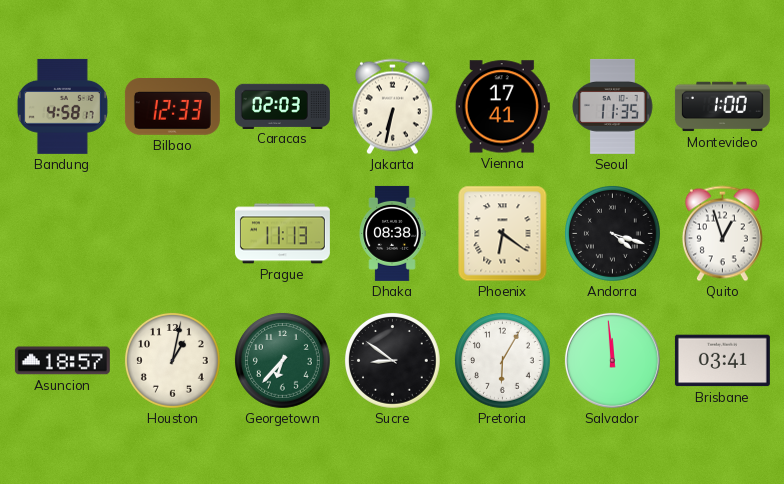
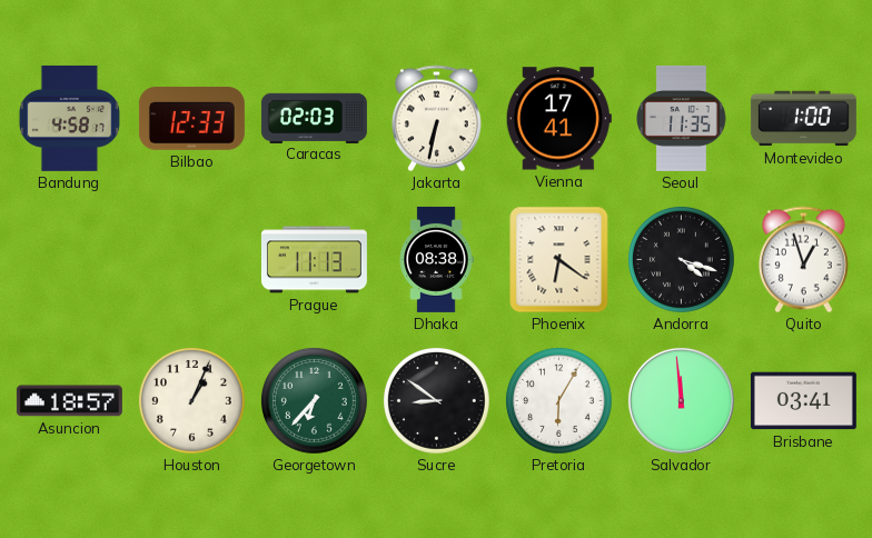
Houston: 1:02 -> 1:04 (192, 401)
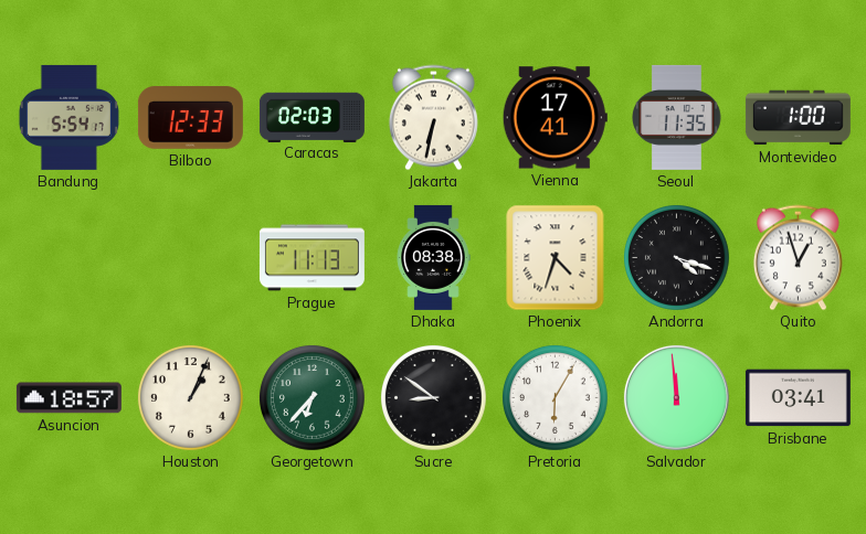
Bandung: 4:58 -> 5:54 (68, 117)
Phoenix: 6:21 -> 4:33 (556, 258)
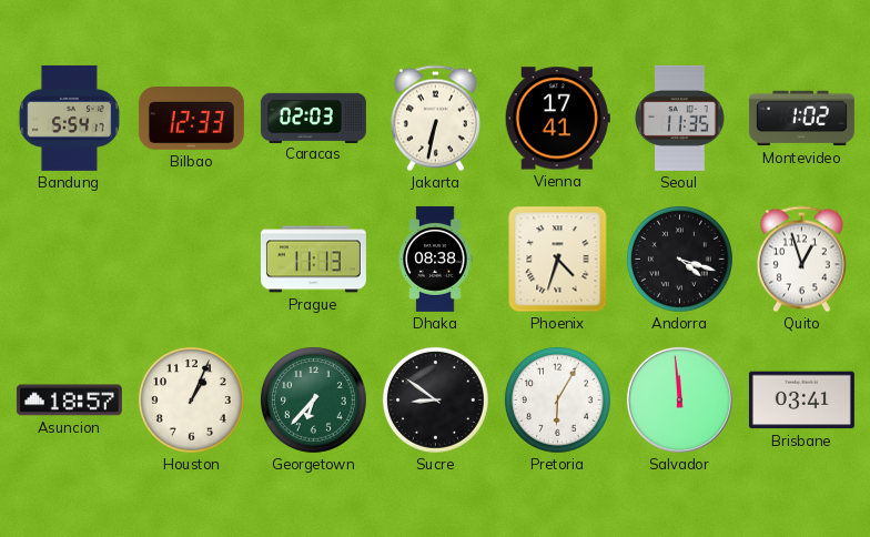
Montevideo: 1:00 -> 1:02 (801, 119)
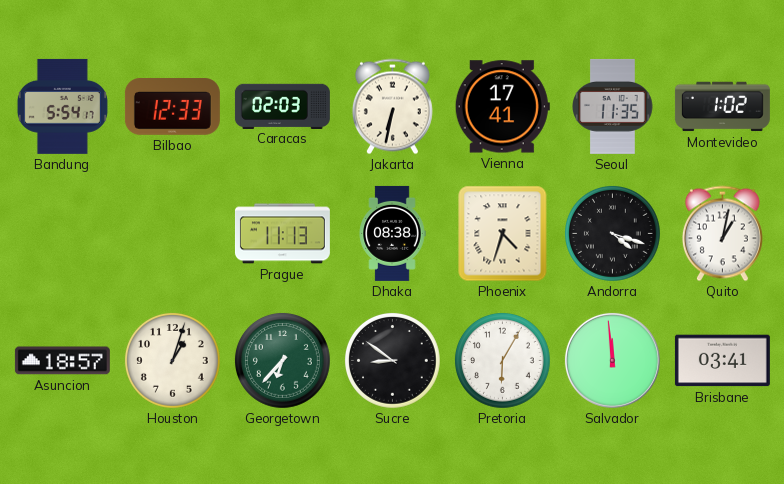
Quito: 12:57 -> 1:02 (722, 234)
Houston: 1:04 -> 1:03 (173, 361)
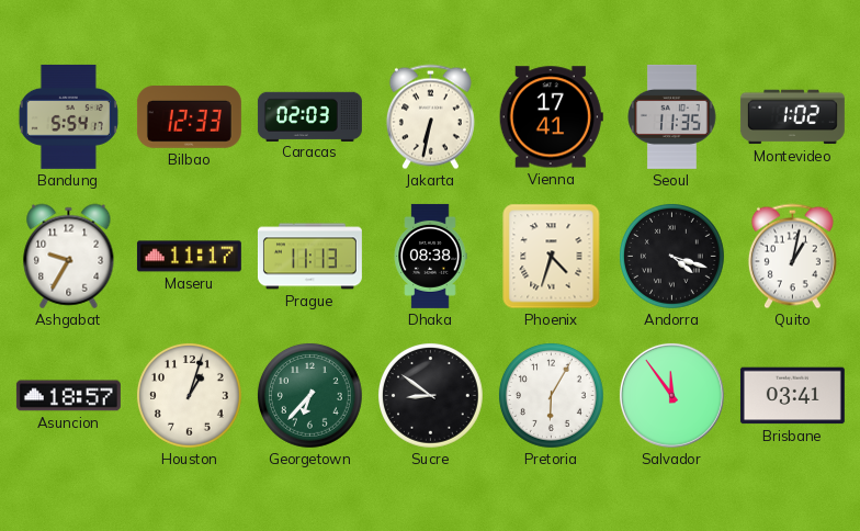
Ashgabat: none -> 9:35 (69, 257)
Maseru: none -> 11:17 (189, 257)
Salvador: 11:59 -> 11:54 (671, 395)
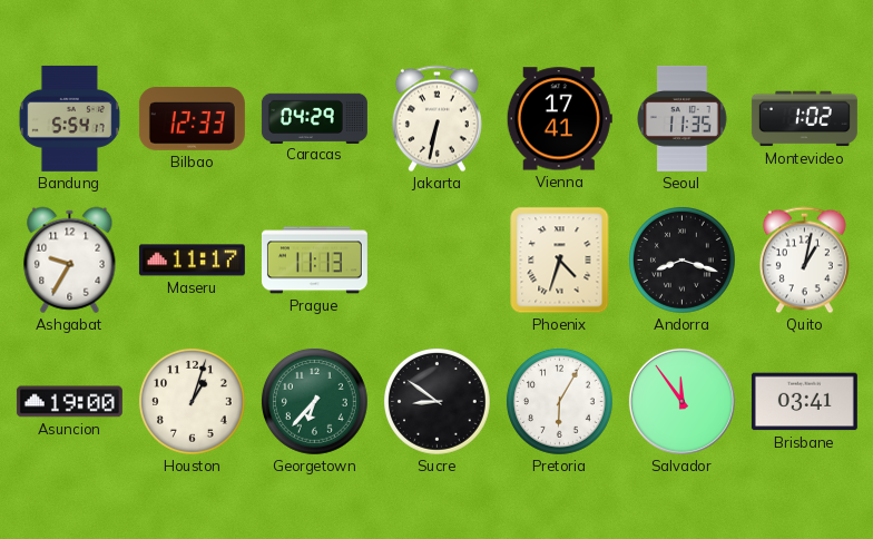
Caracas: 02:03 -> 04:29 (314, 118)
Dhaka: 08:38 -> none (430, 256)
Andorra: 4:18 -> 8:18 (683, 261)
Asuncion: 18:57 -> 19:00 (69, 402)
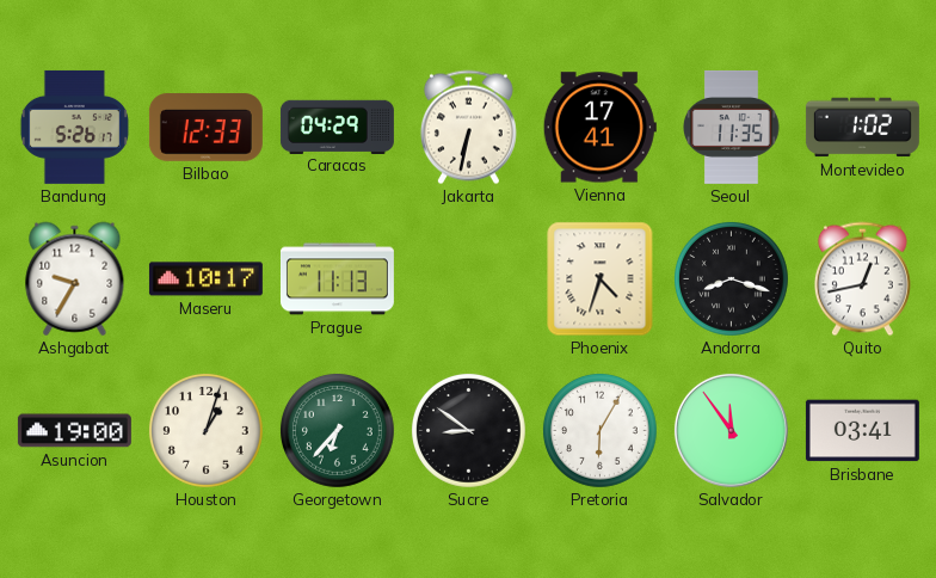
Bandung: 5:54 -> 5:26 (74, 127)
Maseru: 11:17 -> 10:17 (205, 279)
Quito: 1:02 -> 12:43 (862, 279)
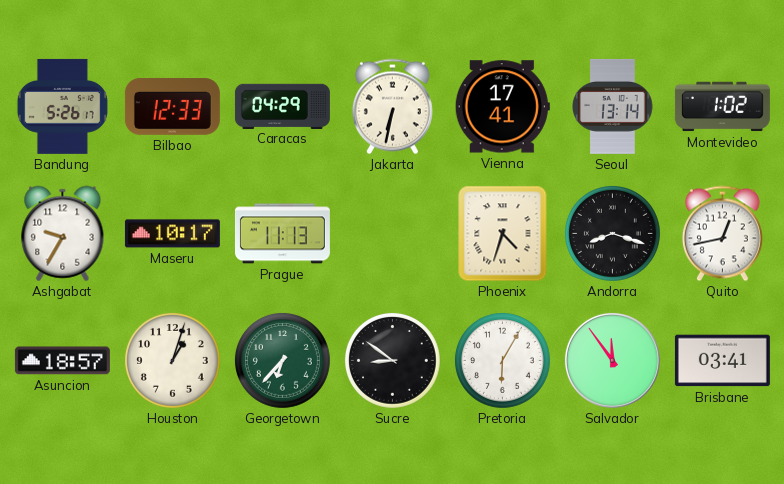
Seoul: 11:35 -> 13:14 (613, 106)
Asuncion: 19:00 -> 18:57 (62, 361)
